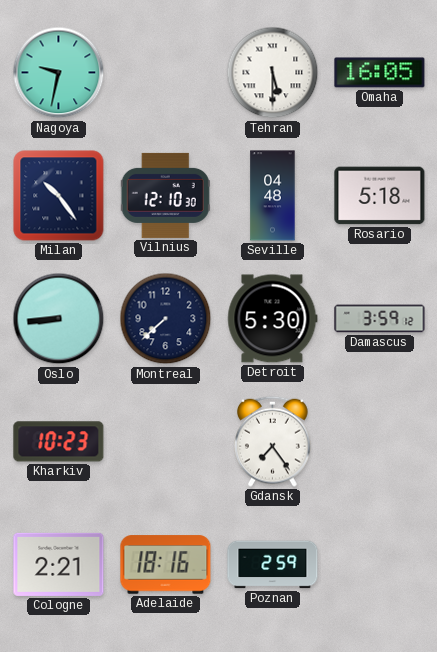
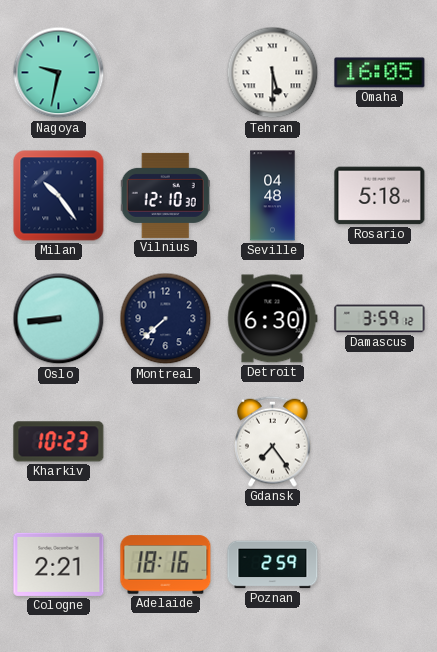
Detroit: 5:30 -> 6:30 (273, 319)
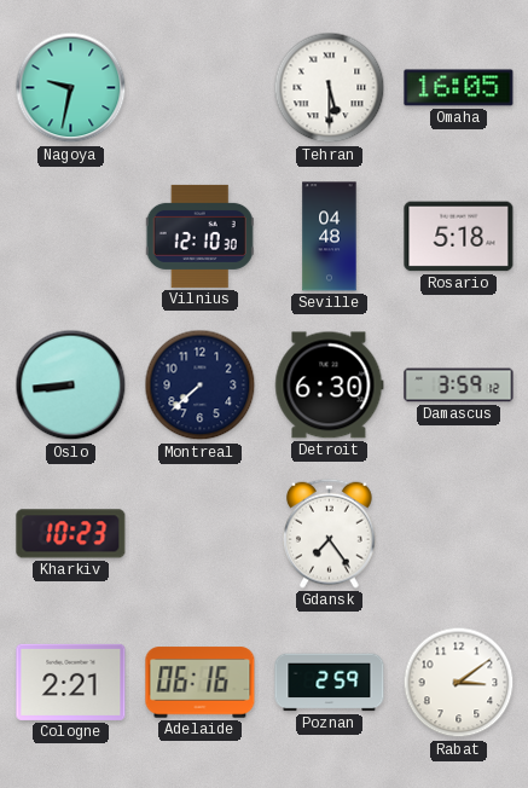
Milan: 10:24 -> none (59, 196)
Adelaide: 18:16 -> 06:16 (201, 683)
Rabat: none -> 3:09 (459, 683)
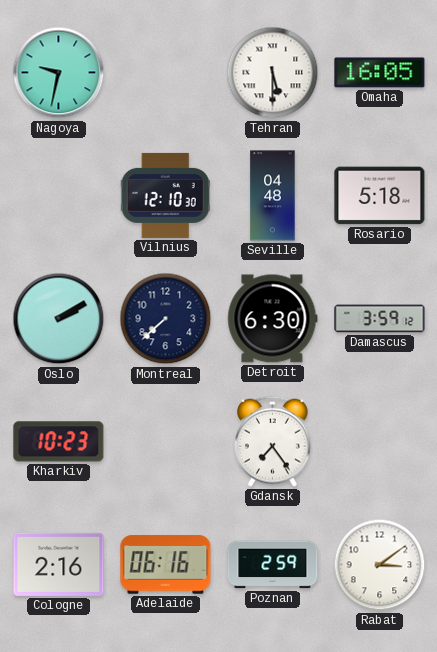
Oslo: 8:44 -> 2:10 (59, 319)
Cologne: 2:21 -> 2:16 (59, 564)
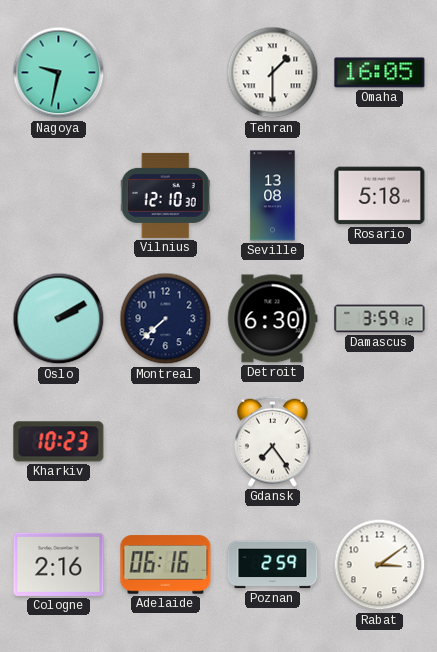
Tehran: 5:30 -> 1:30 (273, 73)
Seville: 04:48 -> 13:08 (273, 196)
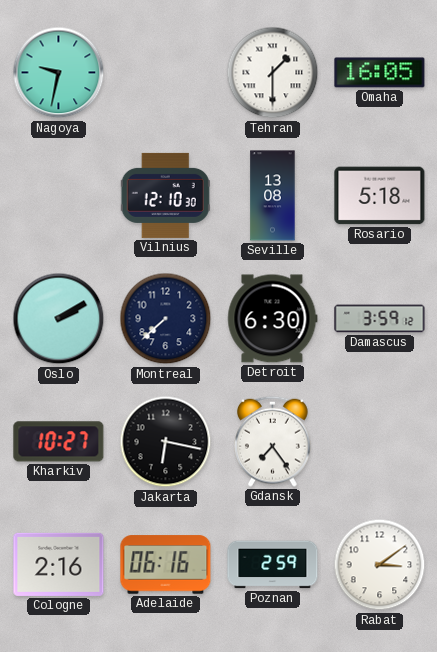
Kharkiv: 10:23 -> 10:27 (59, 442)
Jakarta: none -> 6:17 (166, 442)
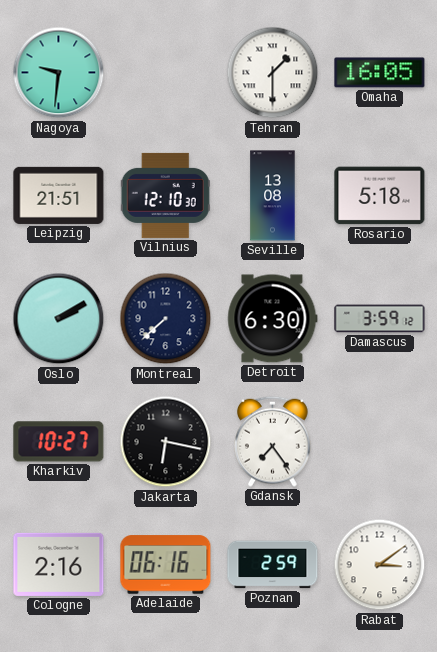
Nagoya: 9:32 -> 9:31 (59, 73)
Leipzig: none -> 21:51 (59, 195)
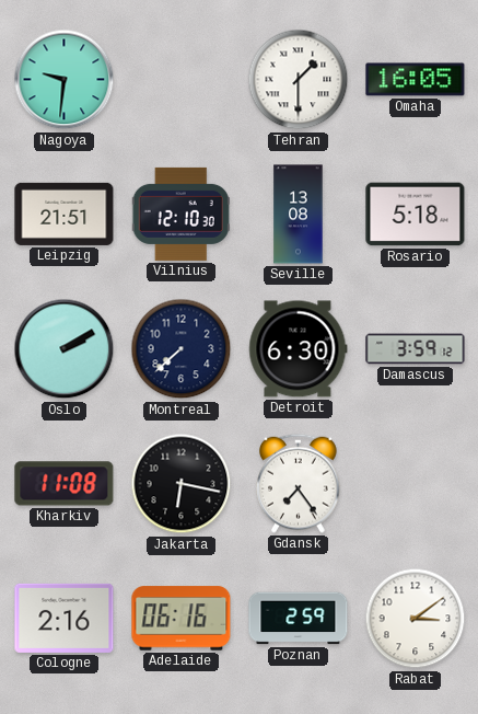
Kharkiv: 10:27 -> 11:08 (65, 484)
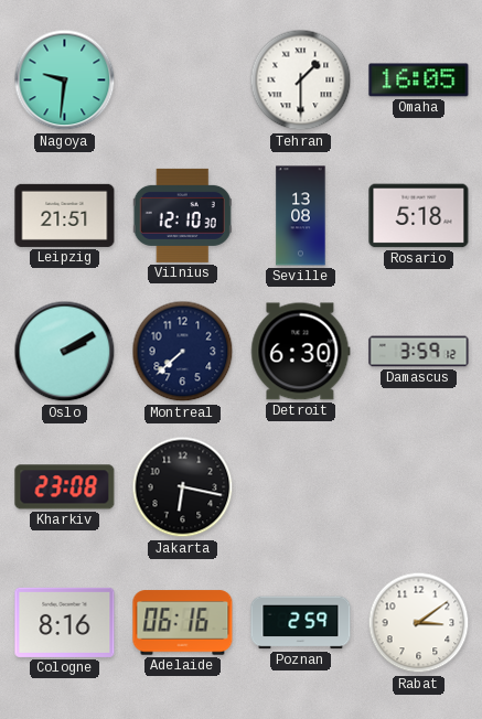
Kharkiv: 11:08 -> 23:08 (65, 487)
Gdansk: 7:24 -> none (299, 483)
Cologne: 2:16 -> 8:16 (65, 622)
